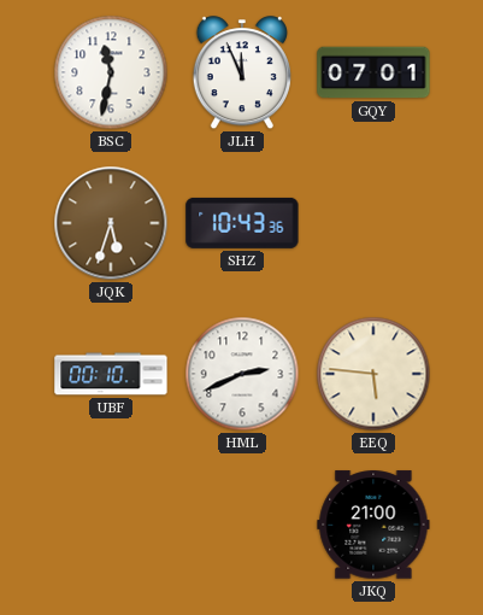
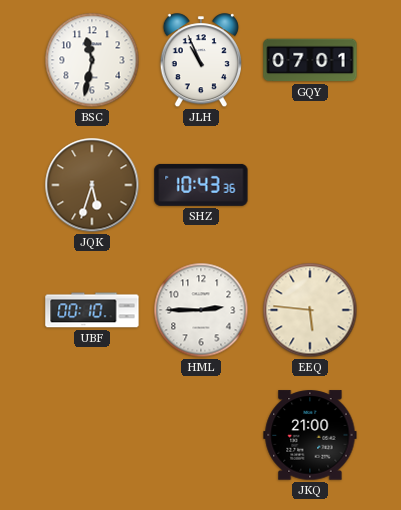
JLH: 11:56 -> 10:56 (201, 61)
HML: 2:41 -> 2:45 (201, 310)
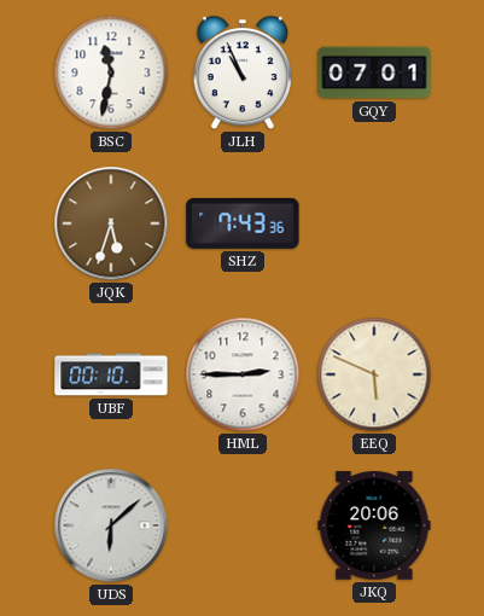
SHZ: 10:43 -> 7:43 (243, 223)
EEQ: 5:46 -> 5:49 (374, 374)
UDS: none -> 6:08 (111, 525)
JKQ: 21:00 -> 20:06 (374, 525)
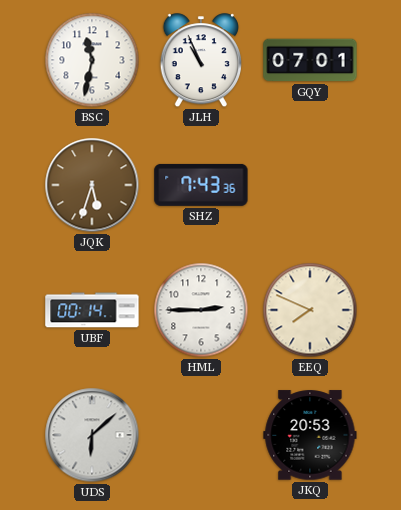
UBF: 00:10 -> 00:14 (92, 310)
EEQ: 5:49 -> 7:49 (310, 310)
JKQ: 20:06 -> 20:53 (310, 435)
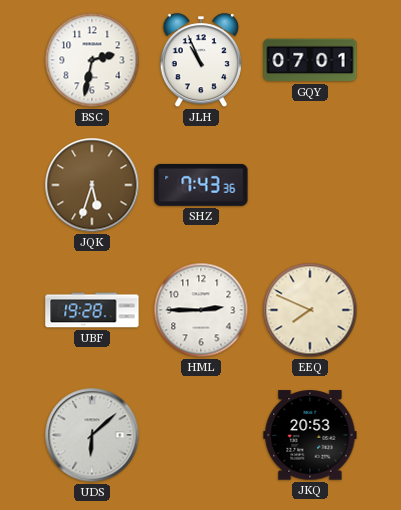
BSC: 11:32 -> 2:32 (92, 60)
UBF: 00:14 -> 19:28 (92, 310)
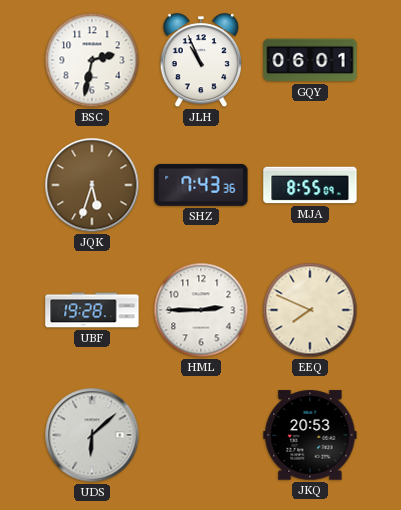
GQY: 07:01 -> 06:01 (310, 60)
MJA: none -> 8:55 (310, 185)
